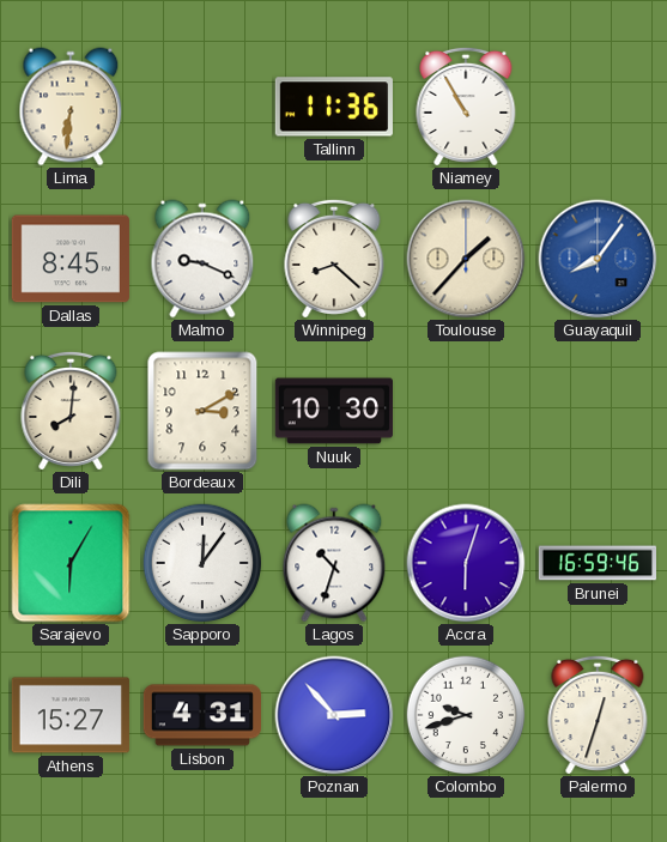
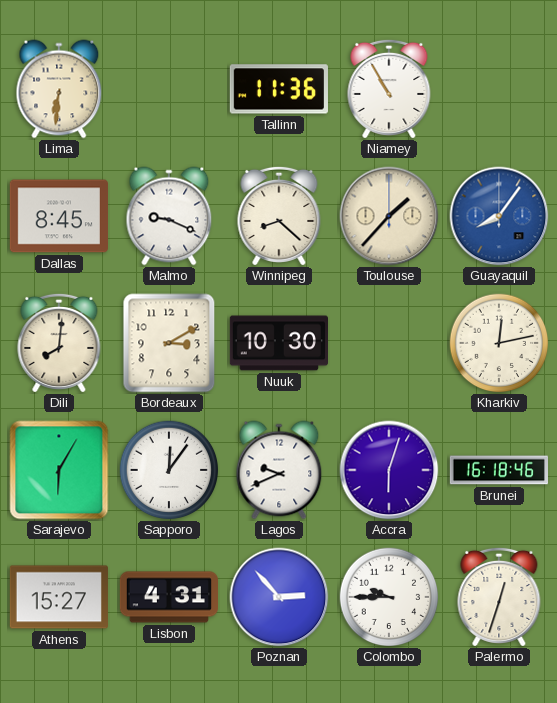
Kharkiv: none -> 12:13 (499, 343)
Lagos: 10:33 -> 9:41 (279, 470)
Brunei: 16:59 -> 16:18 (498, 470)
Colombo: 9:42 -> 9:45 (389, 597)
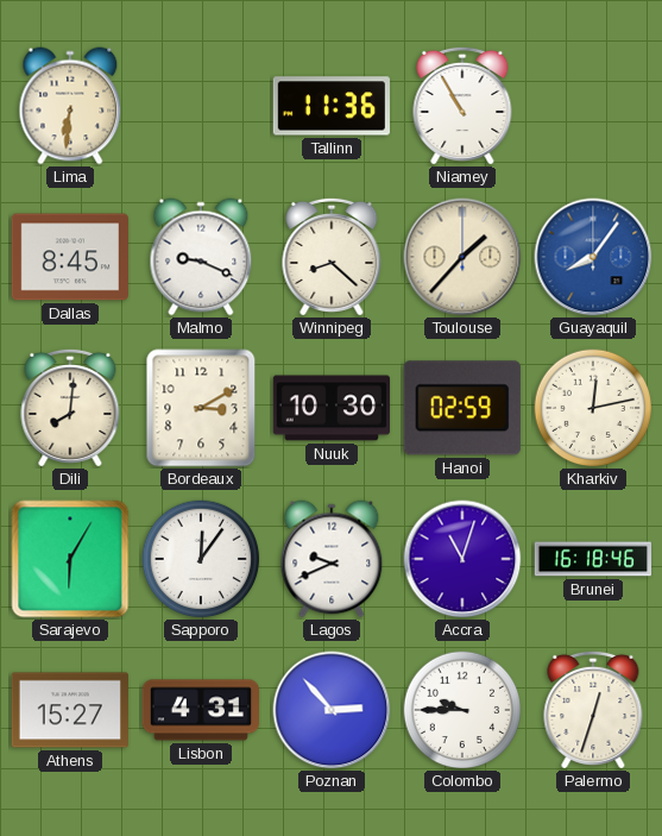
Hanoi: none -> 02:59 (462, 408)
Accra: 6:03 -> 11:03 (462, 559)
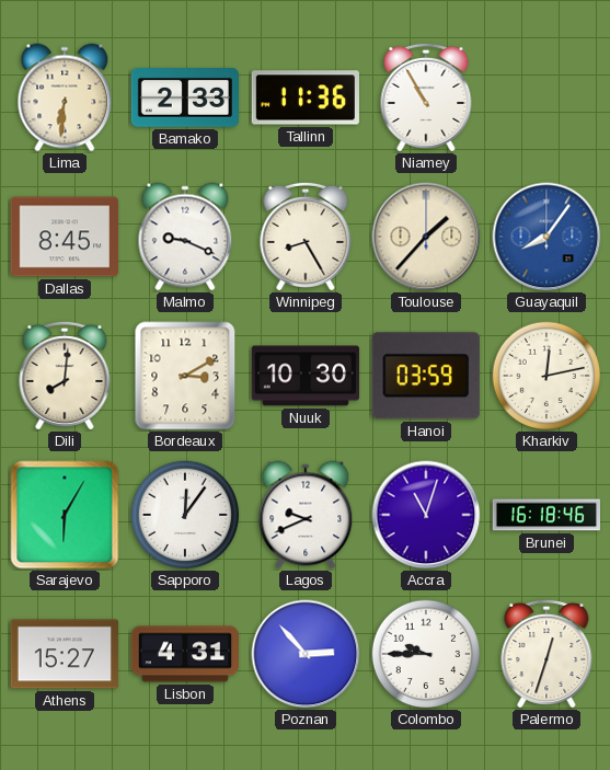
Bamako: none -> 2:33 (184, 99)
Winnipeg: 8:22 -> 8:25 (306, 237)
Hanoi: 02:59 -> 03:59 (426, 376)
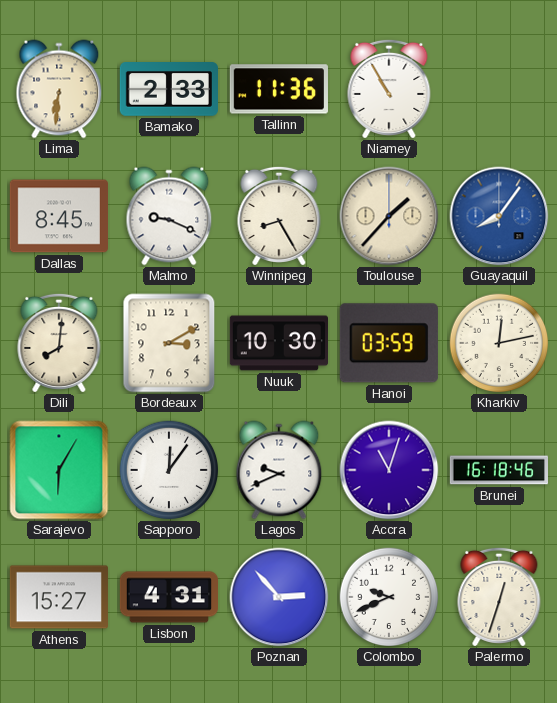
Colombo: 9:45 -> 9:41 (389, 597)
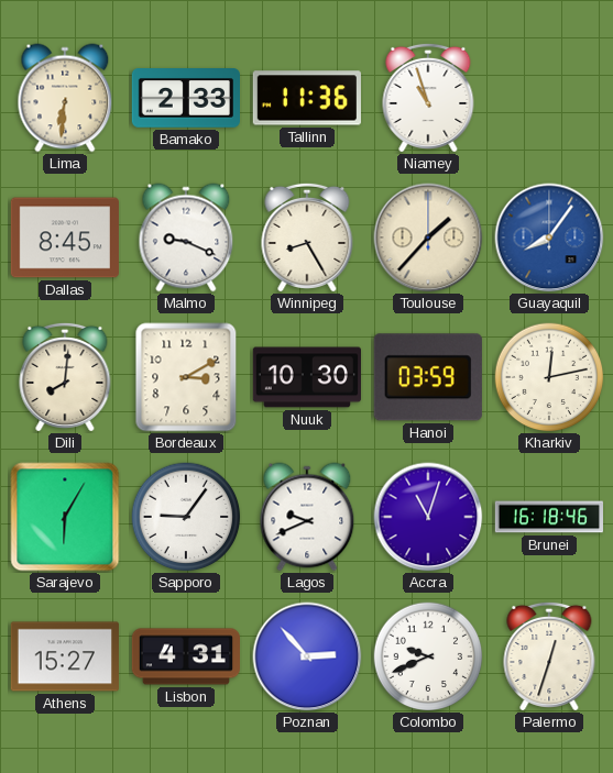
Niamey: 10:55 -> 10:57 (428, 98)
Sapporo: 12:06 -> 9:06 (186, 517)
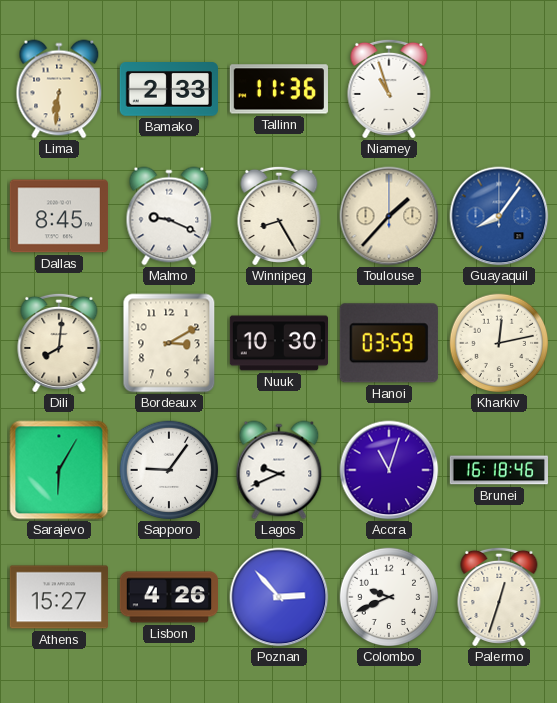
Lisbon: 4:31 -> 4:26 (168, 597)
